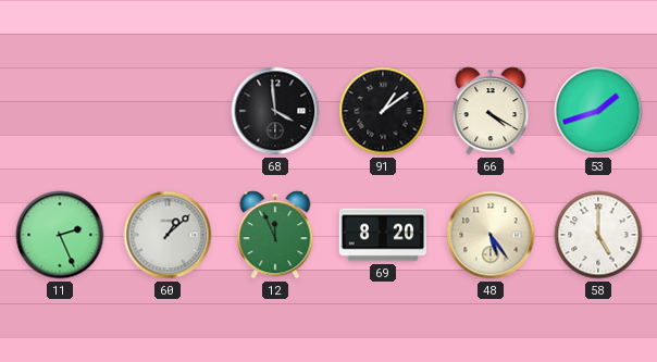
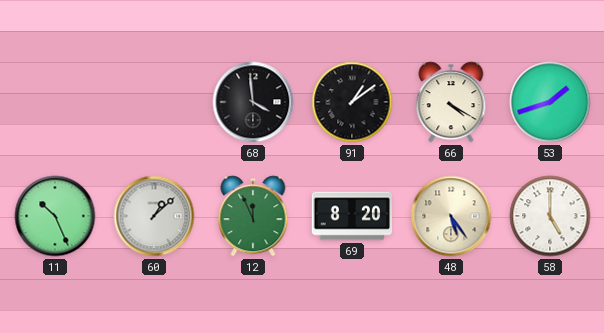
11: 2:26 -> 10:26 (55, 216)
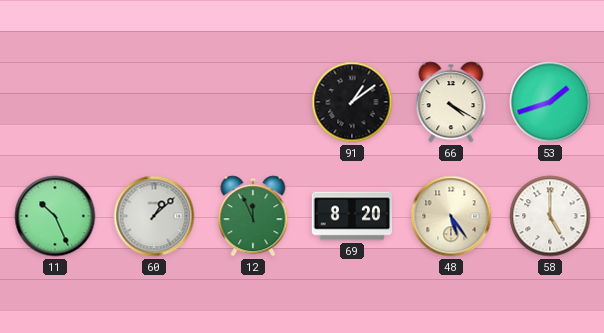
68: 3:59 -> none (253, 102)
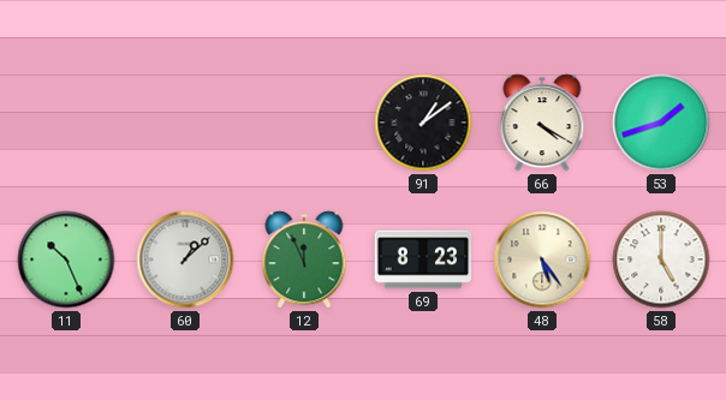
69: 8:20 -> 8:23 (423, 259)
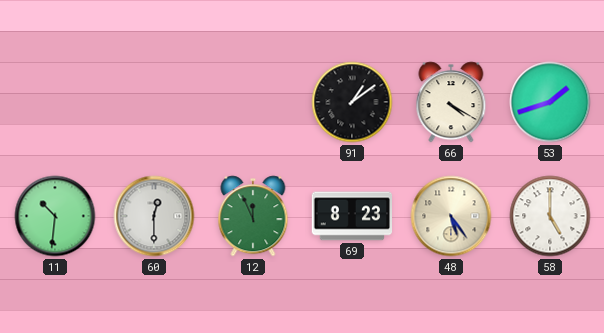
11: 10:26 -> 10:31 (55, 216)
60: 1:08 -> 12:30 (154, 216)
